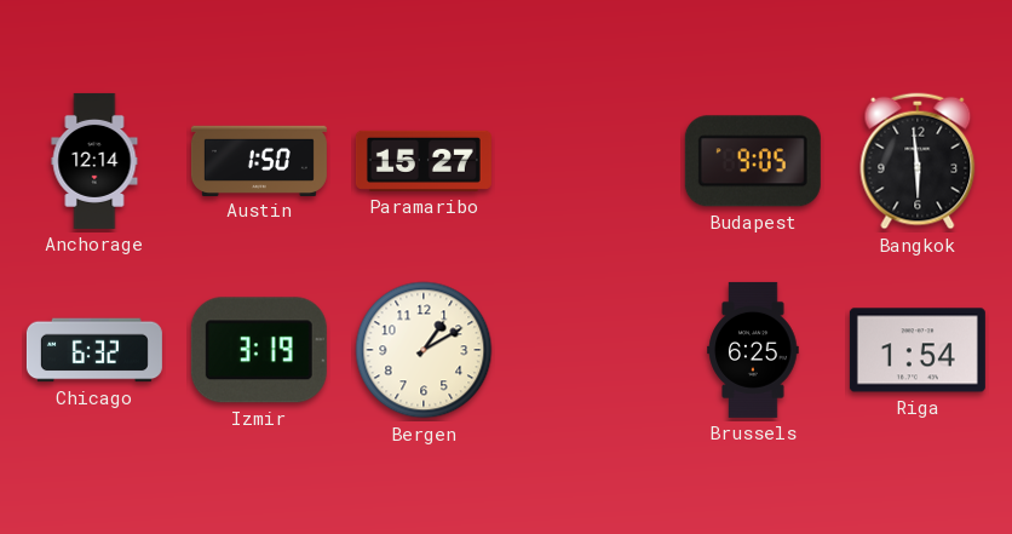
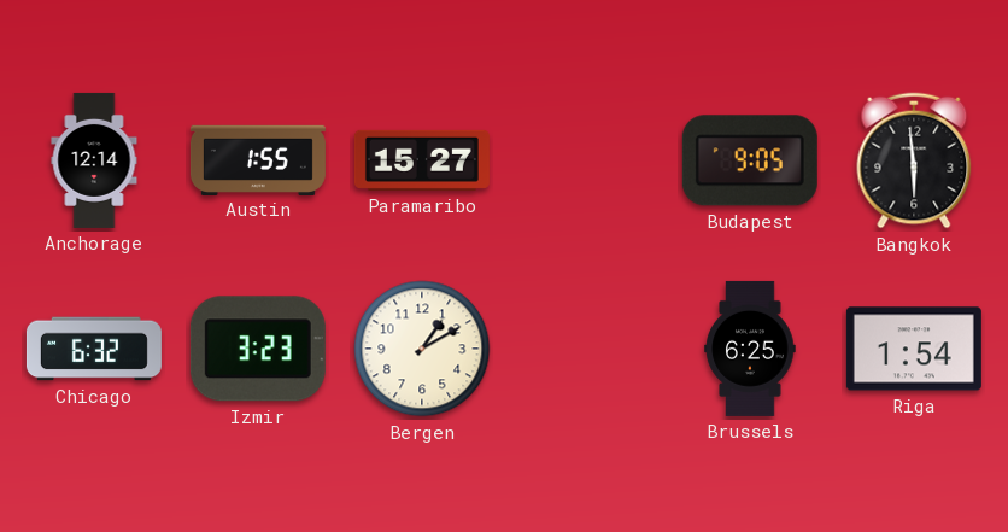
Austin: 1:50 -> 1:55 (258, 159)
Izmir: 3:19 -> 3:23 (258, 349)
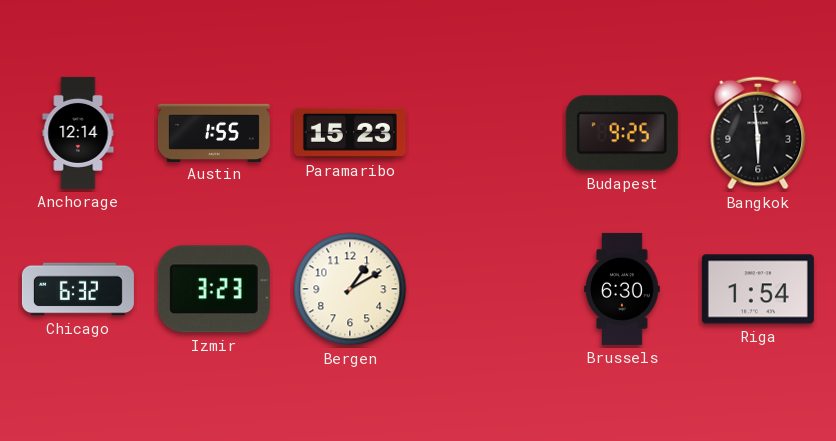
Paramaribo: 15:27 -> 15:23 (350, 133)
Budapest: 9:05 -> 9:25 (622, 133)
Brussels: 6:25 -> 6:30 (622, 289)
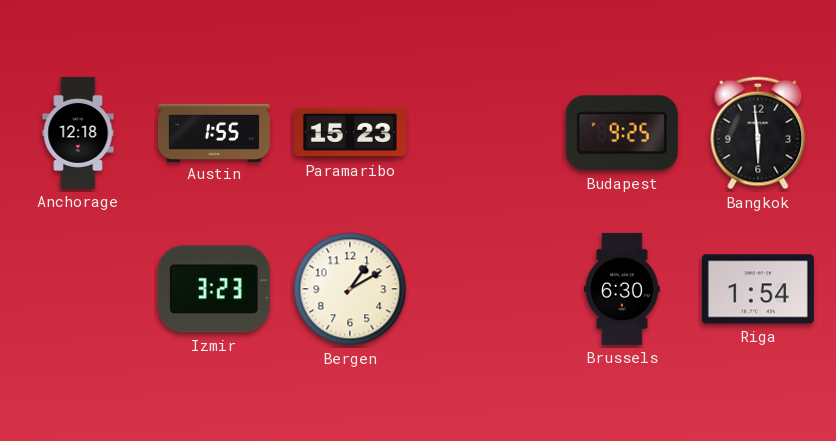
Anchorage: 12:14 -> 12:18 (78, 133)
Chicago: 6:32 -> none (78, 289)
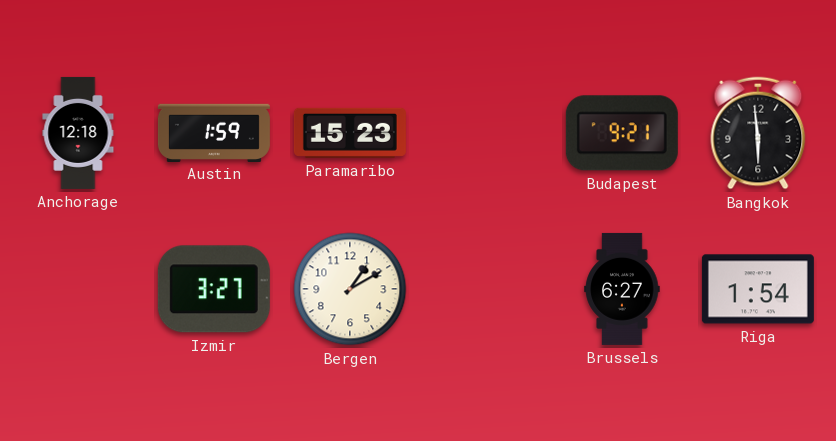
Austin: 1:55 -> 1:59 (214, 132)
Budapest: 9:25 -> 9:21 (622, 133)
Izmir: 3:23 -> 3:27 (214, 289)
Brussels: 6:30 -> 6:27 (622, 289)
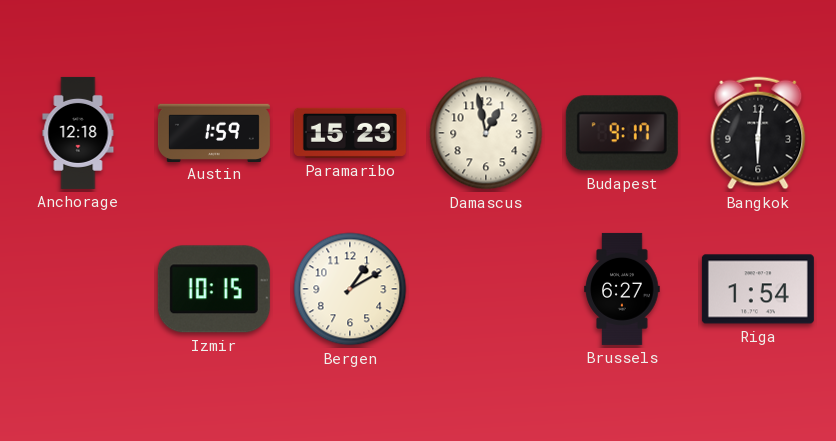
Damascus: none -> 12:58 (486, 133)
Budapest: 9:21 -> 9:17 (622, 133)
Bangkok: 5:59 -> 6:01 (758, 133)
Izmir: 3:27 -> 10:15 (214, 289)
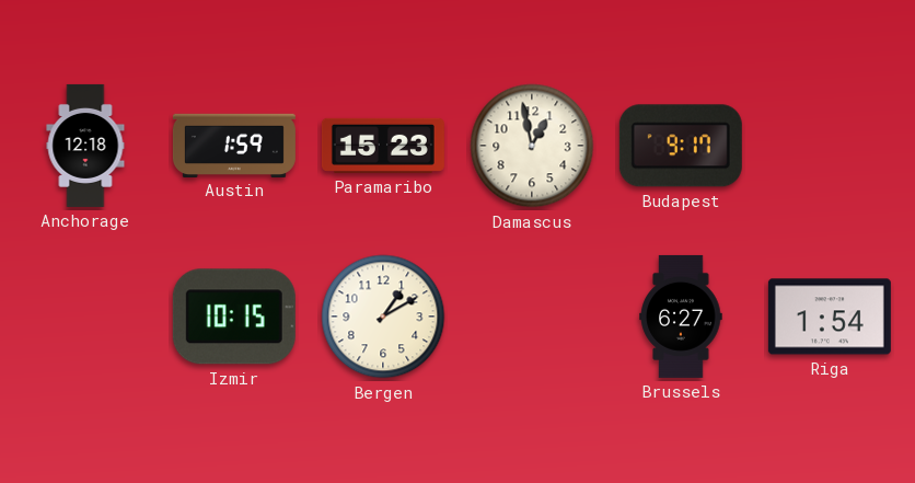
Bangkok: 6:01 -> none (758, 133)
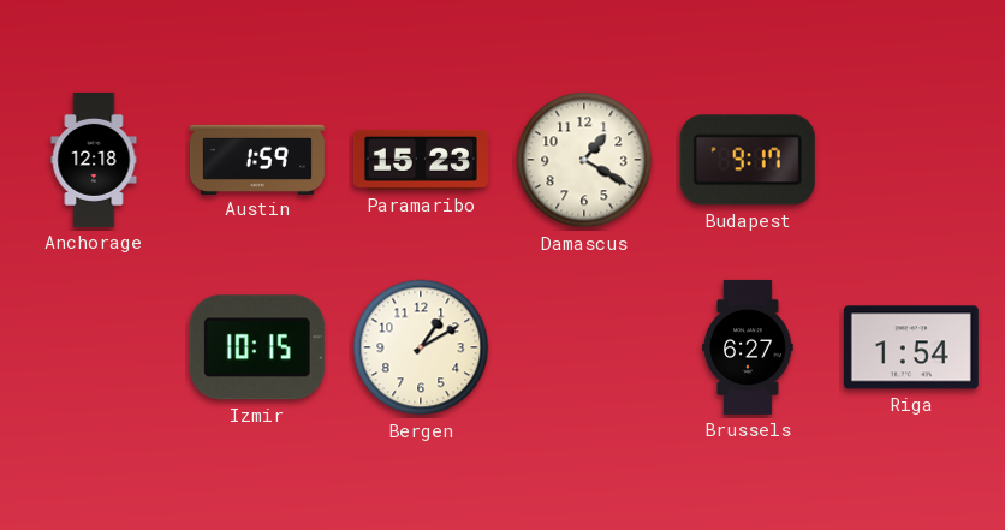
Damascus: 12:58 -> 1:20 (584, 160)
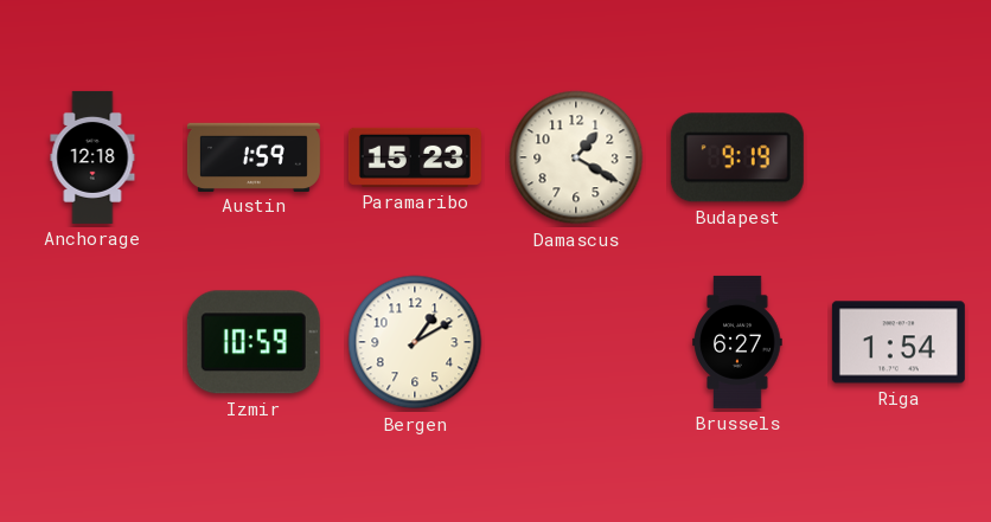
Budapest: 9:17 -> 9:19 (737, 157)
Izmir: 10:15 -> 10:59 (254, 342)
